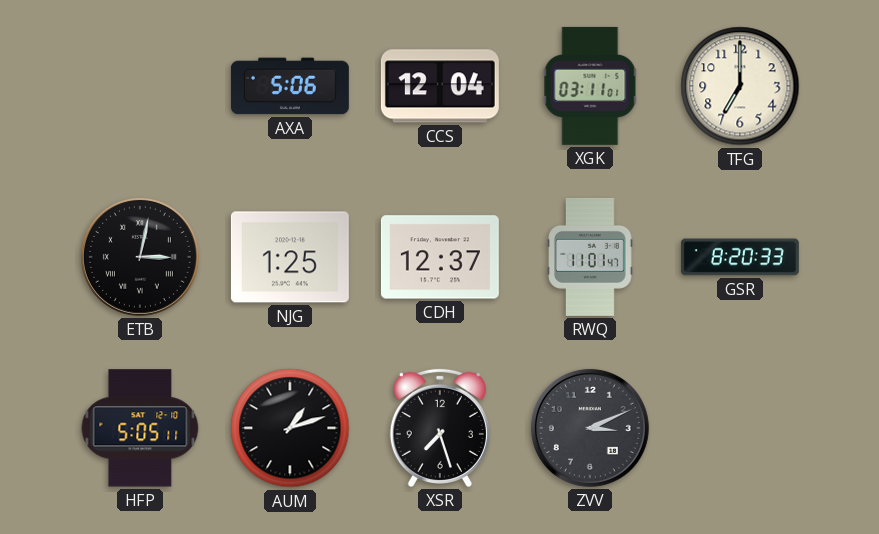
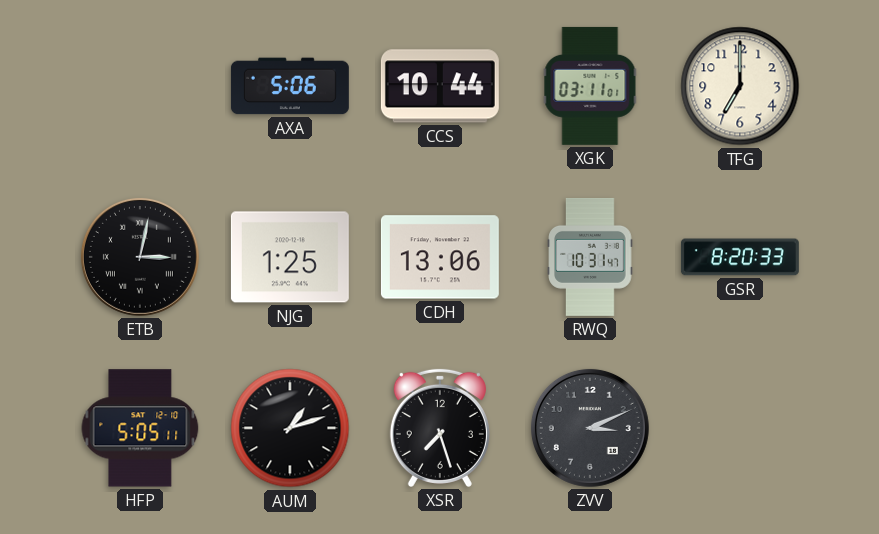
CCS: 12:04 -> 10:44 (440, 86)
CDH: 12:37 -> 13:06 (440, 257)
RWQ: 11:01 -> 10:31 (590, 257)
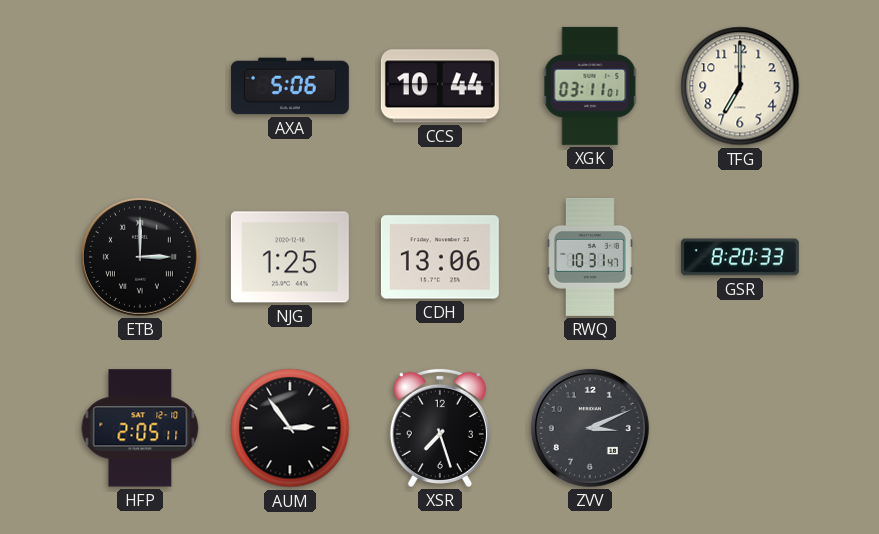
ETB: 3:02 -> 3:00 (140, 257)
HFP: 5:05 -> 2:05 (140, 428)
AUM: 1:12 -> 2:54 (290, 428)
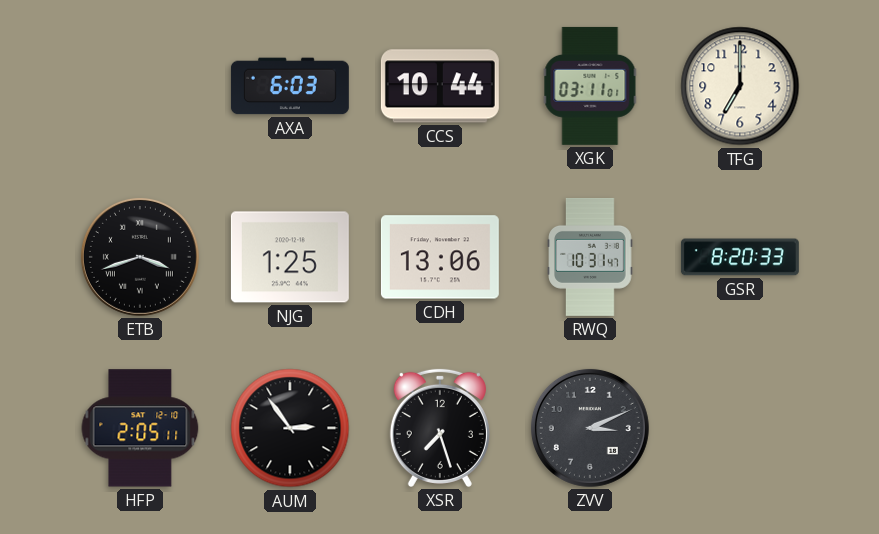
AXA: 5:06 -> 6:03 (290, 86)
ETB: 3:00 -> 3:42 (140, 257)
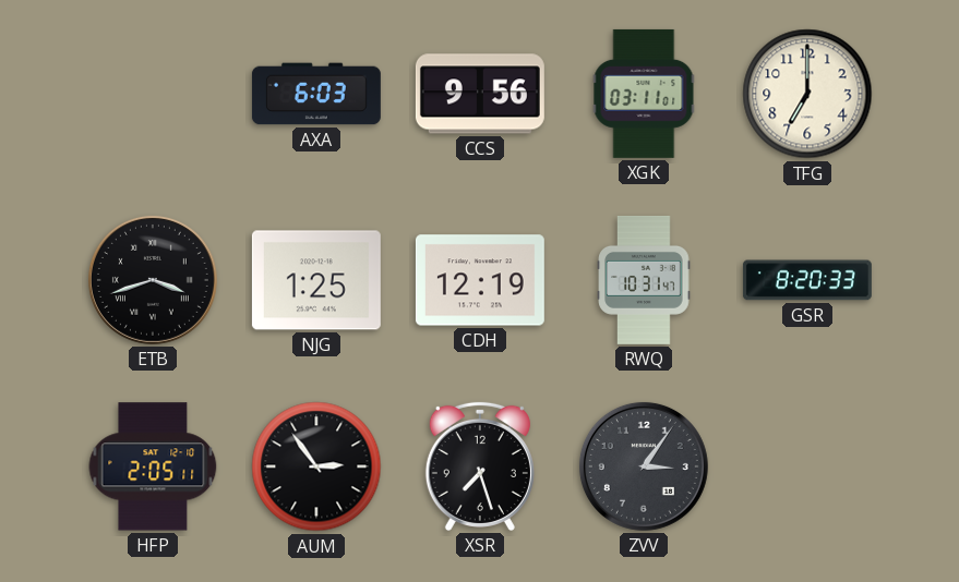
CCS: 10:44 -> 9:56 (480, 94)
CDH: 13:06 -> 12:19 (480, 280)
ZVV: 3:11 -> 3:06 (644, 466)
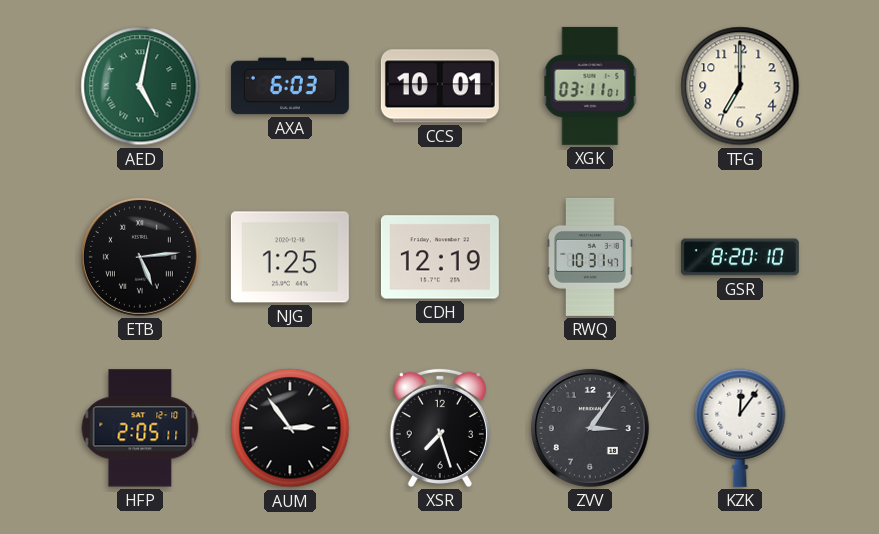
AED: none -> 5:02 (140, 86)
CCS: 9:56 -> 10:01 (440, 86)
ETB: 3:42 -> 5:14 (140, 257)
GSR: 8:20:33 -> 8:20:10 (740, 257)
KZK: none -> 12:06 (740, 428)
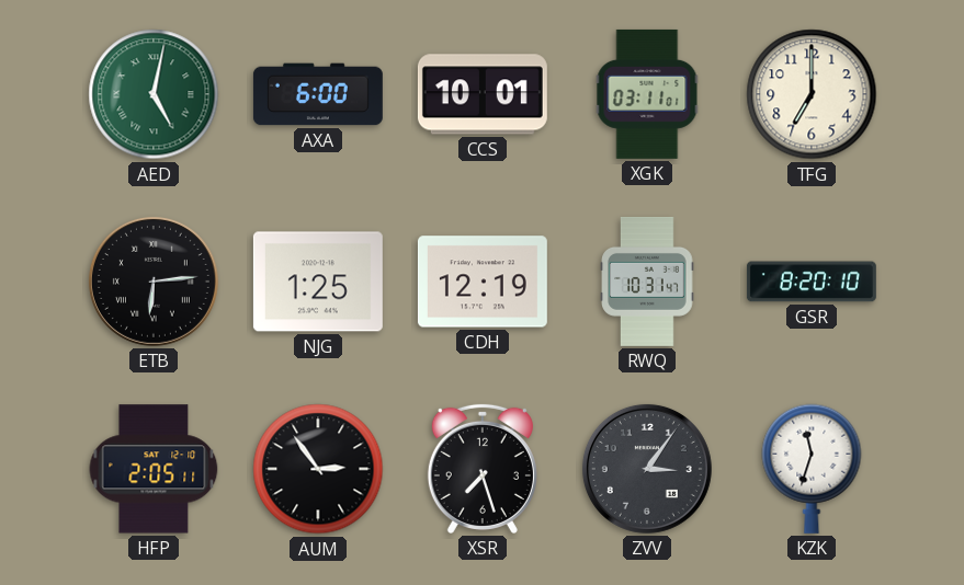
AXA: 6:03 -> 6:00 (318, 94)
ETB: 5:14 -> 6:14 (154, 282)
KZK: 12:06 -> 11:33 (812, 469)
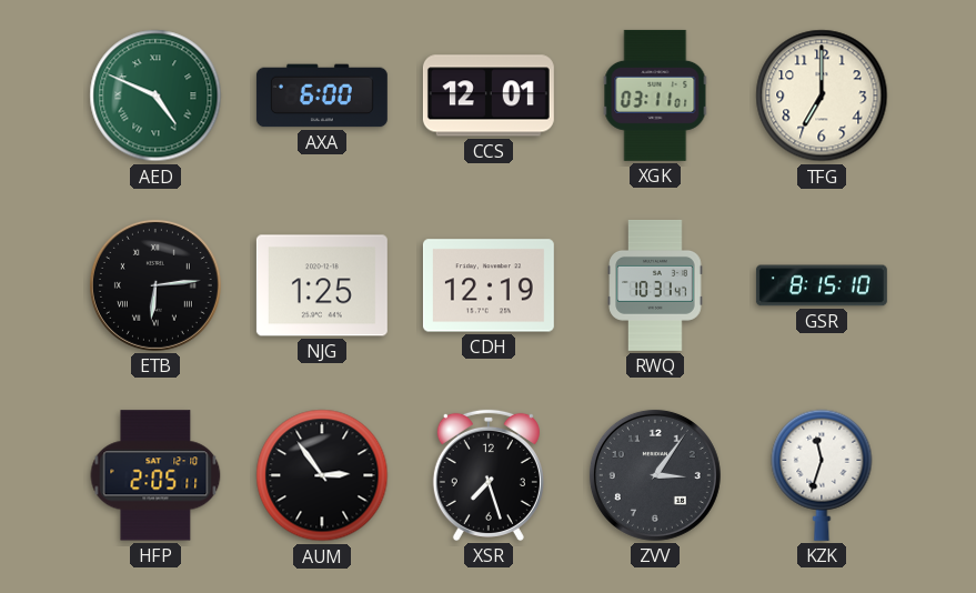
AED: 5:02 -> 4:49 (155, 96)
CCS: 10:01 -> 12:01 (489, 96)
GSR: 8:20 -> 8:15 (822, 285)
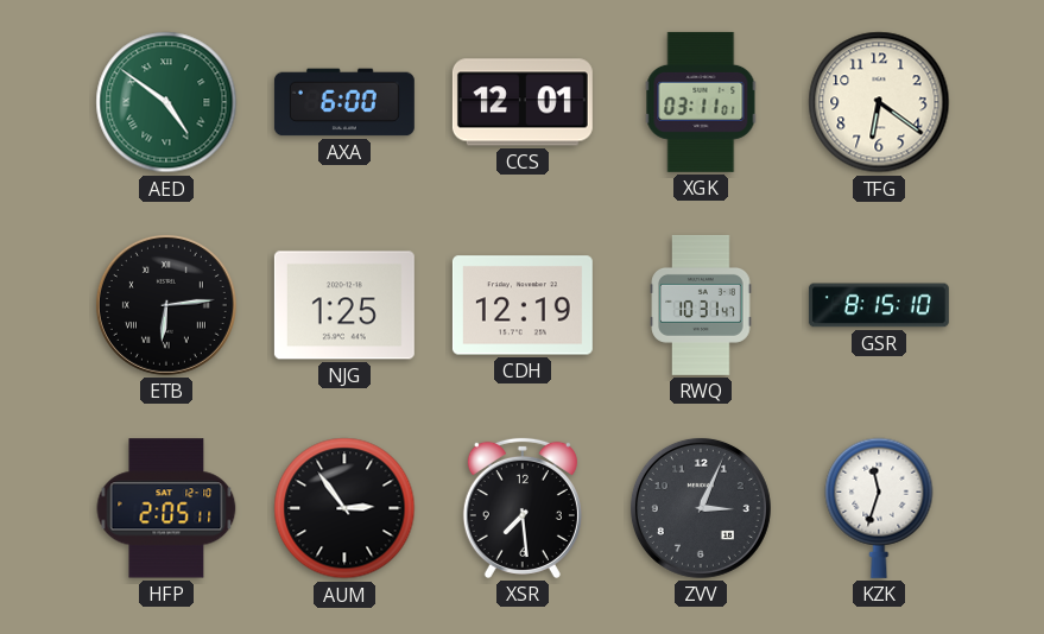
AED: 4:49 -> 4:51 (166, 102)
TFG: 7:00 -> 6:21 (879, 102)
XSR: 7:27 -> 7:29 (523, 508)
ZVV: 3:06 -> 3:04 (701, 508)
